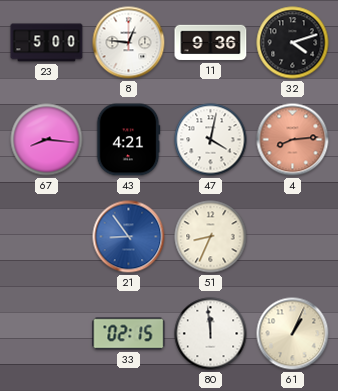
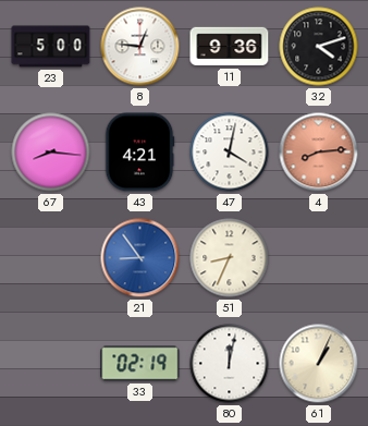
33: 02:15 -> 02:19 (140, 364)
80: 11:59 -> 12:02 (230, 364)
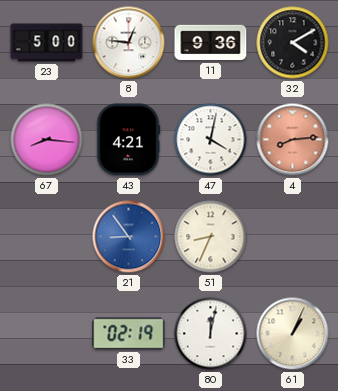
32: 4:12 -> 4:10 (293, 43)
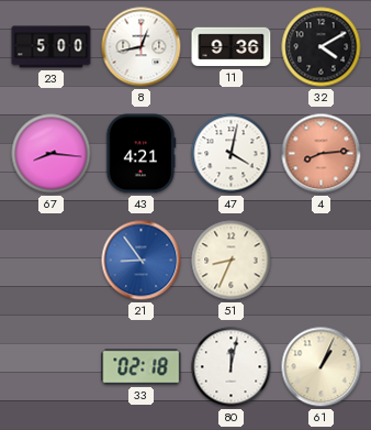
8: 12:46 -> 12:43 (142, 47)
33: 02:19 -> 02:18 (142, 367)
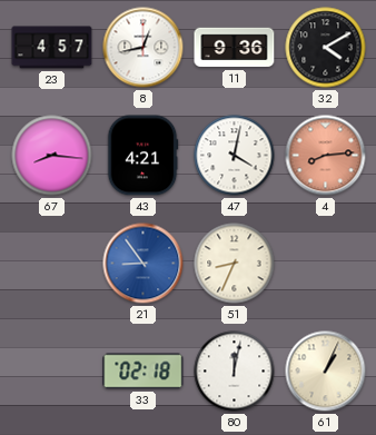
23: 5:00 -> 4:57 (52, 48)
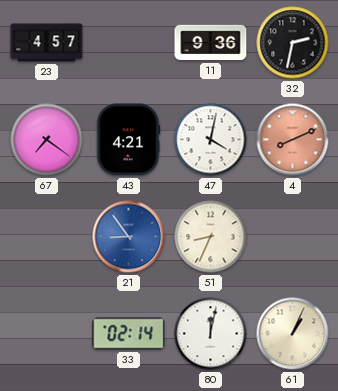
8: 12:43 -> none (144, 48)
32: 4:10 -> 2:32 (293, 43)
67: 8:16 -> 7:21 (47, 140)
4: 8:14 -> 8:11 (293, 140)
33: 02:18 -> 02:14 (129, 334)
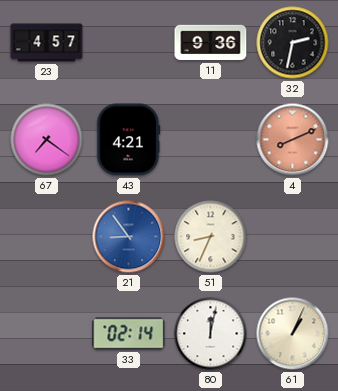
47: 4:02 -> none (211, 140)
